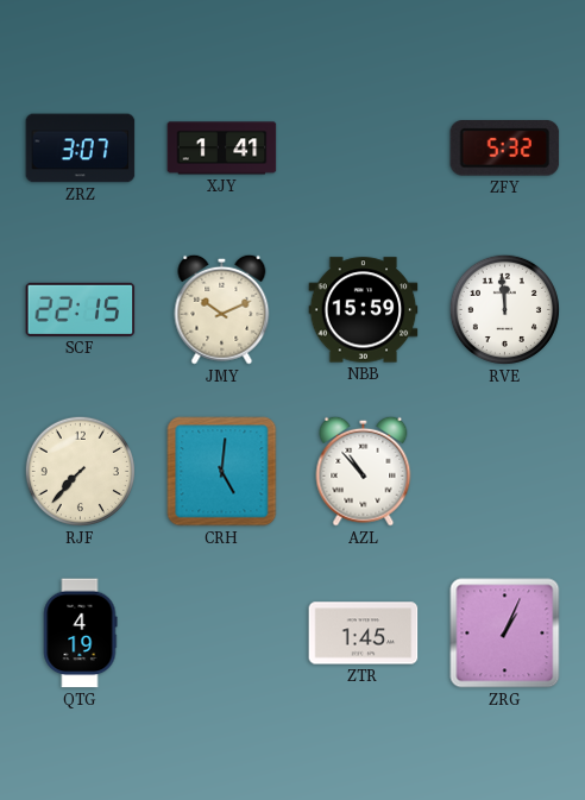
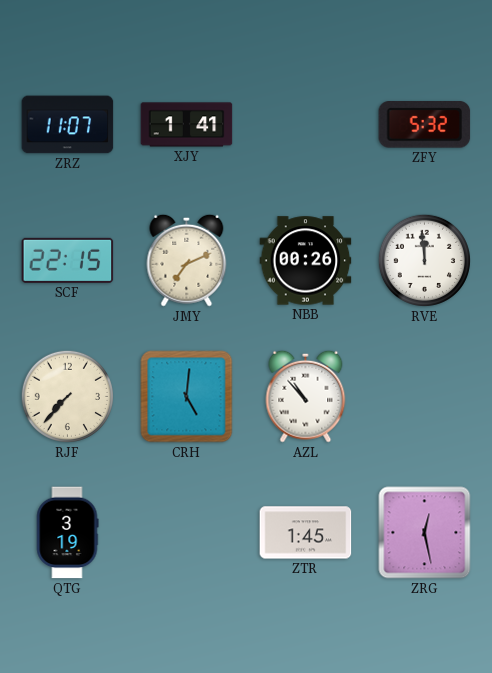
ZRZ: 3:07 -> 11:07 (68, 125)
JMY: 10:11 -> 7:11 (187, 260)
NBB: 15:59 -> 00:26 (306, 261)
QTG: 4:19 -> 3:19 (67, 533)
ZRG: 1:04 -> 12:28 (425, 533)
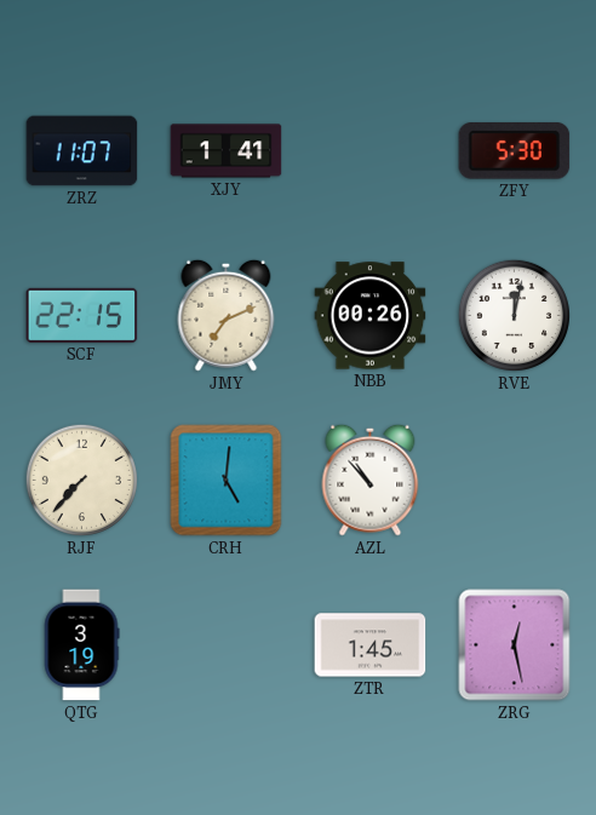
ZFY: 5:32 -> 5:30 (515, 151)
RVE: 11:59 -> 12:02 (514, 315)
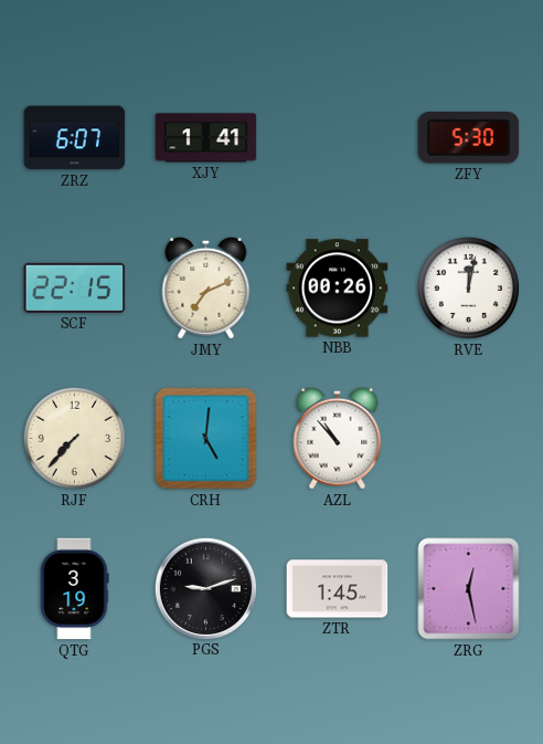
ZRZ: 11:07 -> 6:07 (75, 138)
PGS: none -> 9:12 (205, 588)
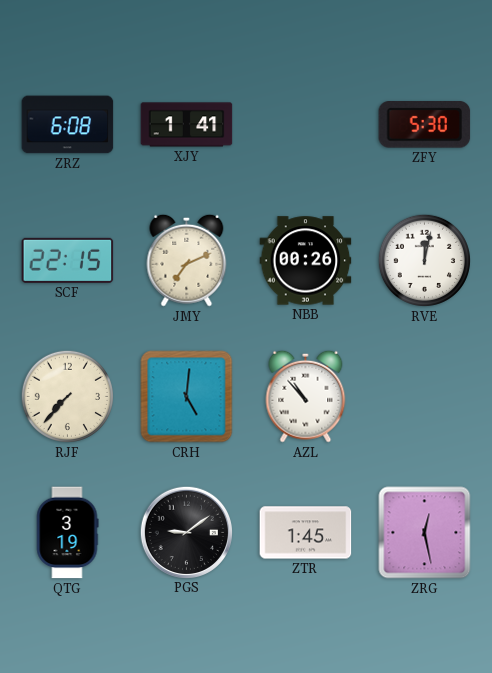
ZRZ: 6:07 -> 6:08 (68, 125)
PGS: 9:12 -> 9:09 (186, 532)
